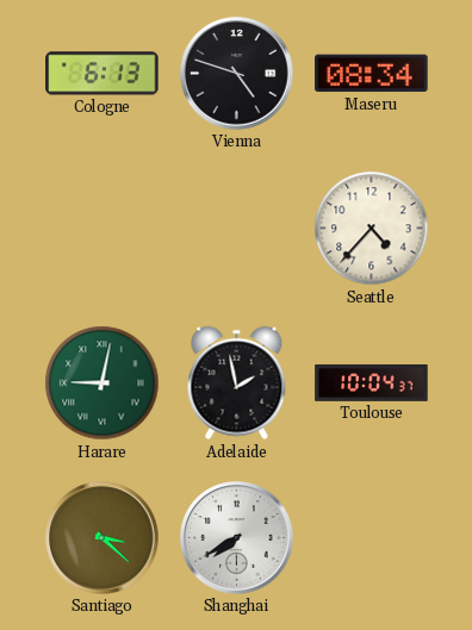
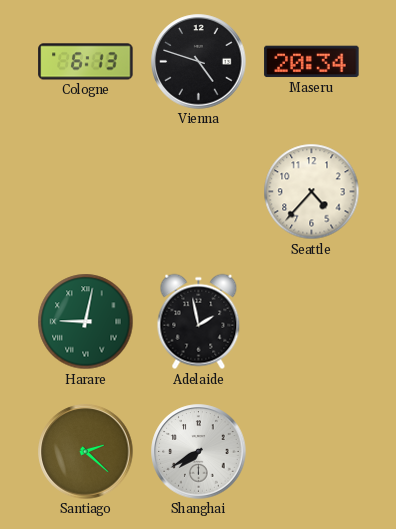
Maseru: 08:34 -> 20:34 (312, 62)
Toulouse: 10:04 -> none (372, 382)
Santiago: 3:22 -> 2:22 (86, 452)
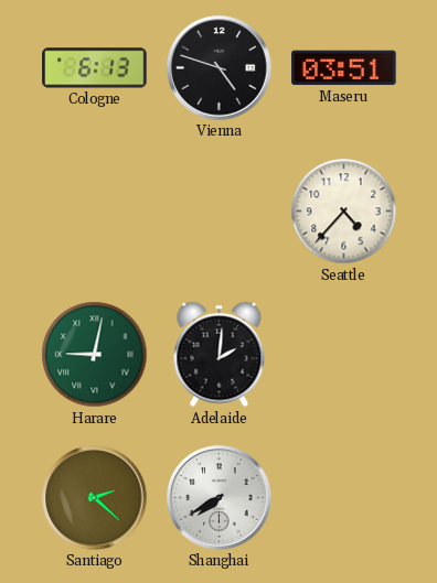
Maseru: 20:34 -> 03:51 (344, 68)
Adelaide: 1:58 -> 2:01 (220, 355)
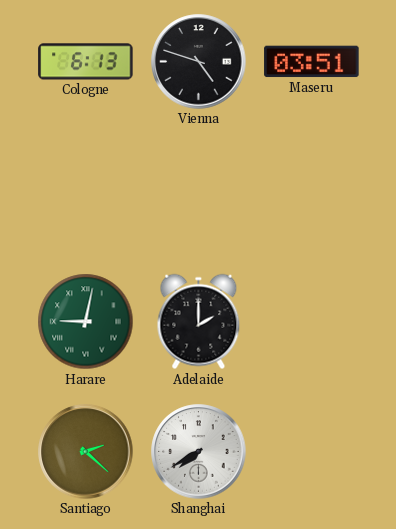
Seattle: 4:37 -> none (344, 212)
Adelaide: 2:01 -> 2:00 (199, 322)
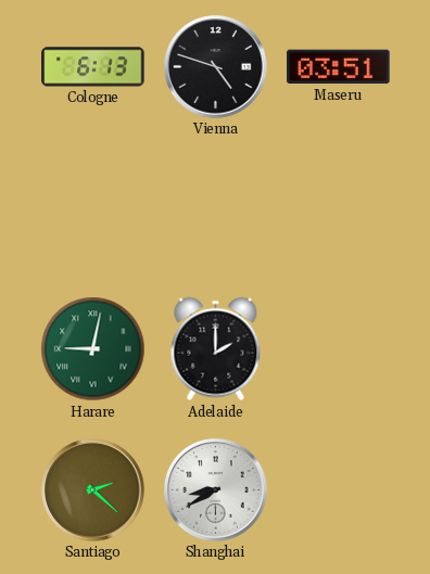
Shanghai: 7:40 -> 8:40 (216, 490)
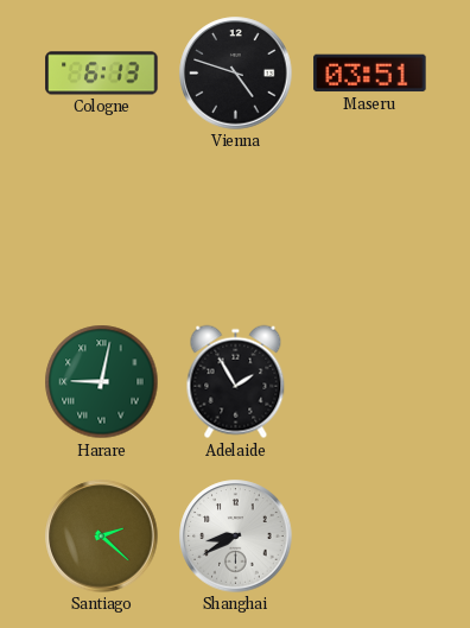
Adelaide: 2:00 -> 1:55 (236, 382)
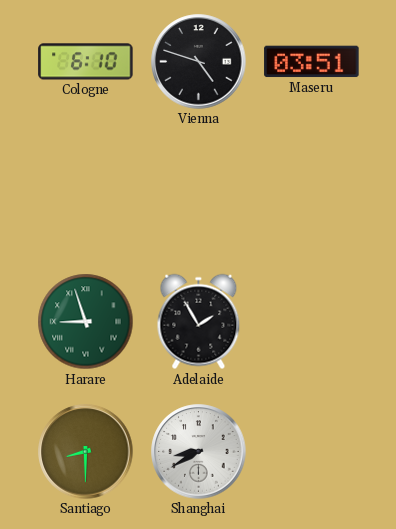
Cologne: 6:13 -> 6:10 (86, 62)
Harare: 9:02 -> 8:57 (86, 322)
Santiago: 2:22 -> 8:30 (86, 452)
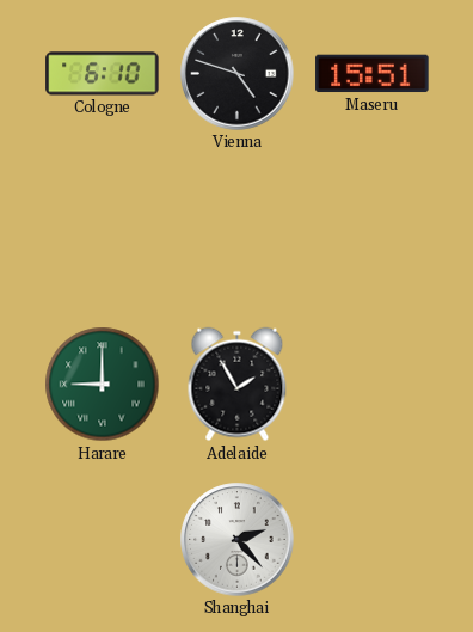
Maseru: 03:51 -> 15:51 (373, 74)
Harare: 8:57 -> 9:00 (103, 385)
Santiago: 8:30 -> none (86, 452)
Shanghai: 8:40 -> 2:23 (238, 540)
